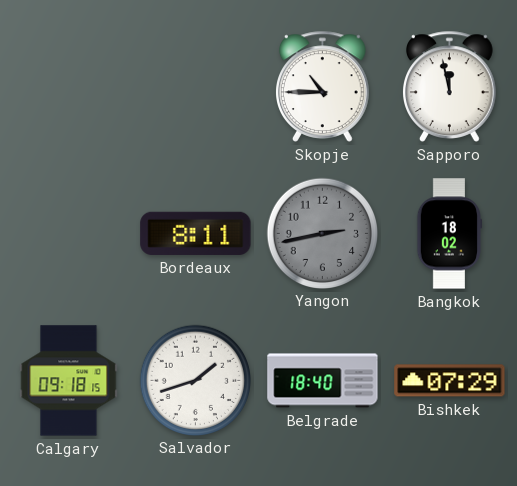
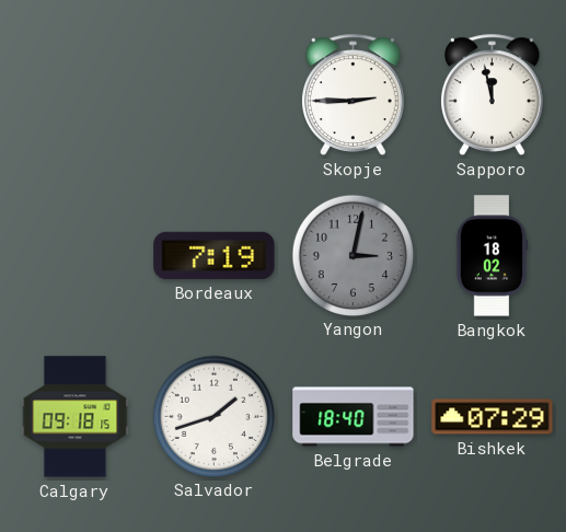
Skopje: 10:45 -> 2:45 (354, 94)
Bordeaux: 8:11 -> 7:19 (215, 255)
Yangon: 2:43 -> 3:02 (353, 255)
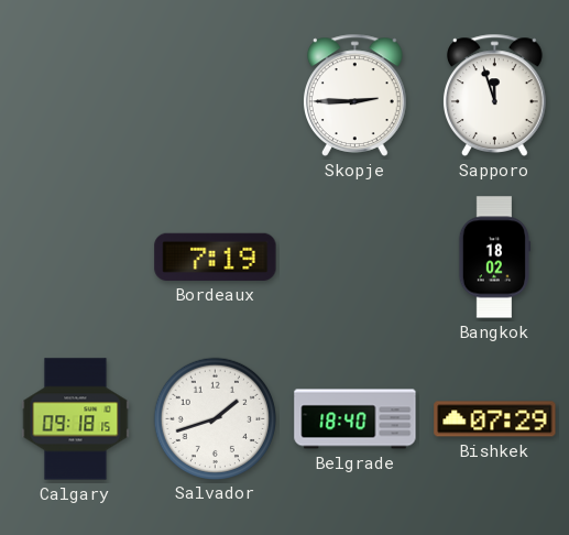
Sapporo: 11:58 -> 11:57 (495, 95)
Yangon: 3:02 -> none (353, 255)
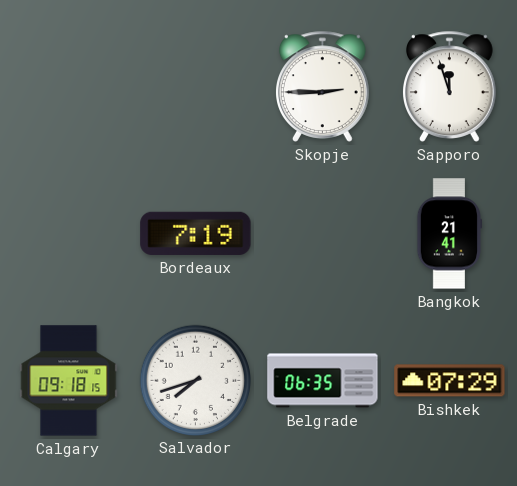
Bangkok: 18:02 -> 21:41 (449, 234)
Salvador: 1:42 -> 7:42 (195, 380)
Belgrade: 18:40 -> 06:35 (323, 381)
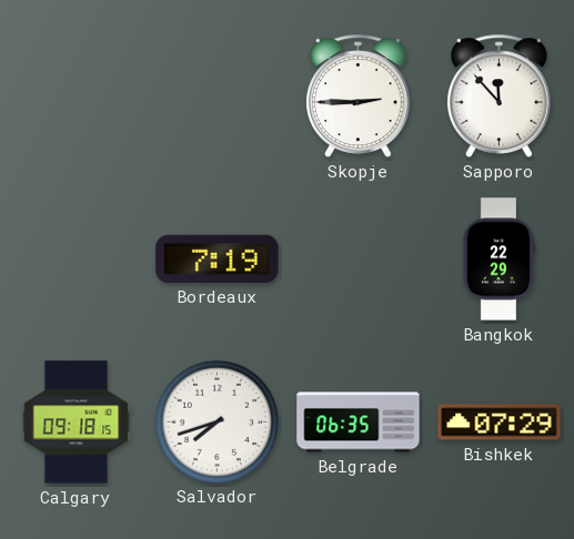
Sapporo: 11:57 -> 11:53 (500, 95)
Bangkok: 21:41 -> 22:29 (499, 260)
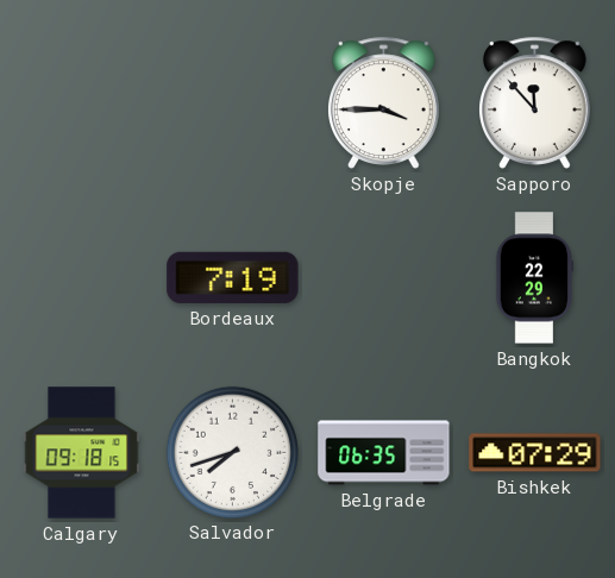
Skopje: 2:45 -> 3:45 (384, 102)
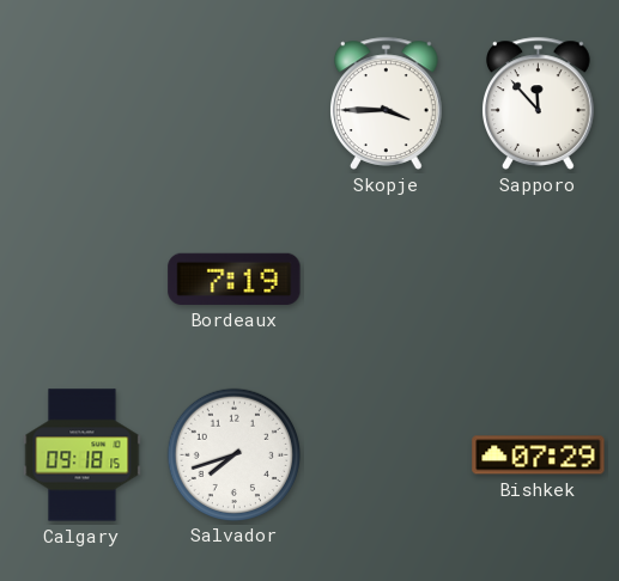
Bangkok: 22:29 -> none (534, 278)
Belgrade: 06:35 -> none (384, 453)
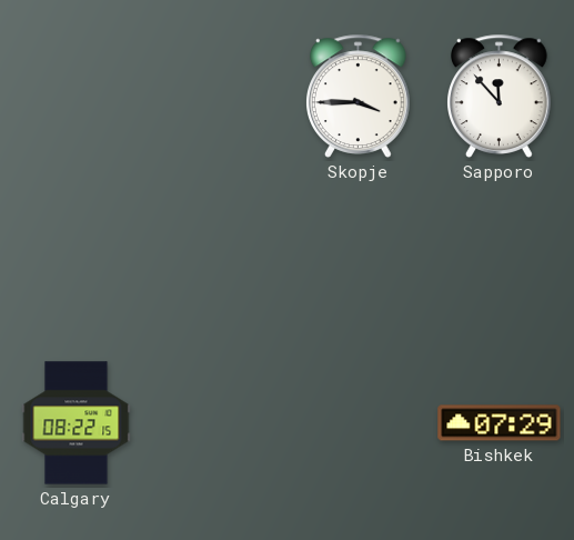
Bordeaux: 7:19 -> none (235, 279)
Calgary: 09:18 -> 08:22 (77, 423)
Salvador: 7:42 -> none (233, 454)
